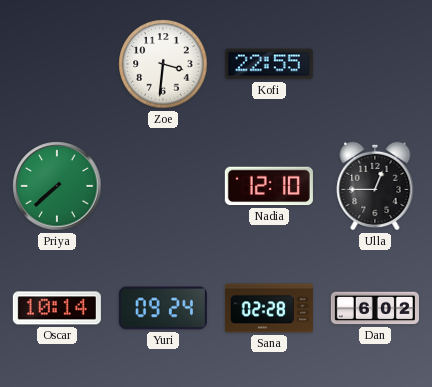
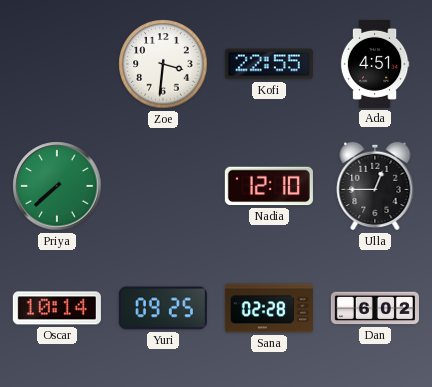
Ada: none -> 4:51 (375, 64)
Yuri: 09:24 -> 09:25 (163, 308)
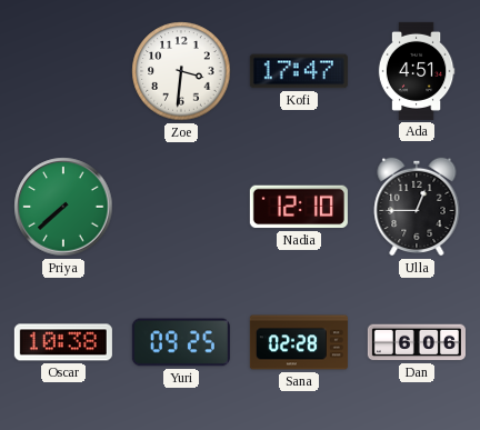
Kofi: 22:55 -> 17:47 (299, 71)
Oscar: 10:14 -> 10:38 (63, 342)
Dan: 6:02 -> 6:06 (417, 342)
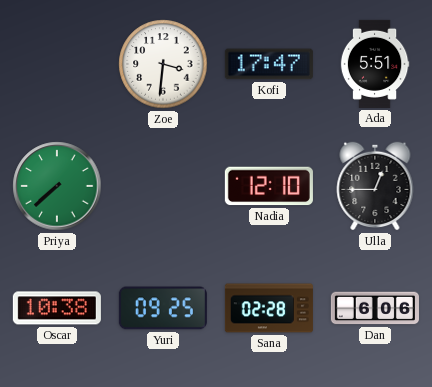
Ada: 4:51 -> 5:51 (375, 64)
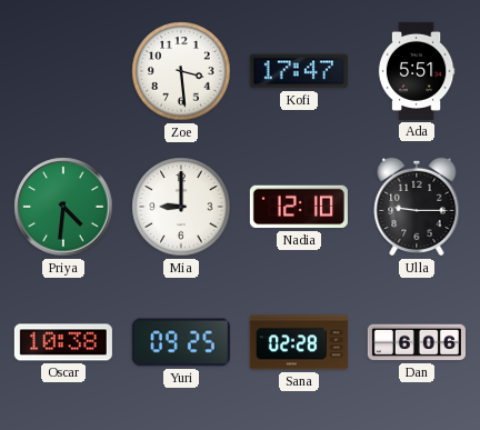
Zoe: 3:31 -> 3:29 (181, 71)
Priya: 7:38 -> 4:31 (63, 207)
Mia: none -> 9:00 (181, 207)
Ulla: 12:45 -> 9:15 (417, 207)
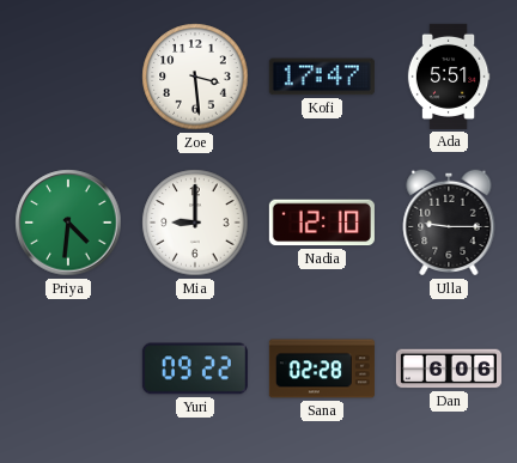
Oscar: 10:38 -> none (63, 342)
Yuri: 09:25 -> 09:22 (195, 368)
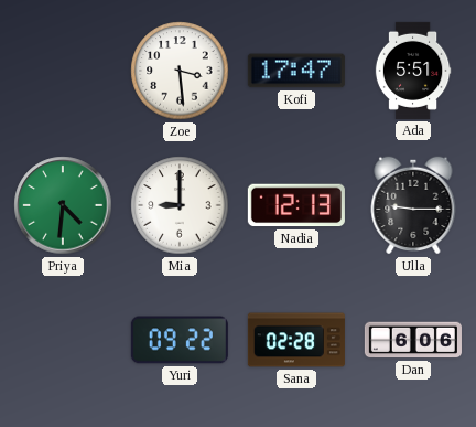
Nadia: 12:10 -> 12:13 (296, 205)
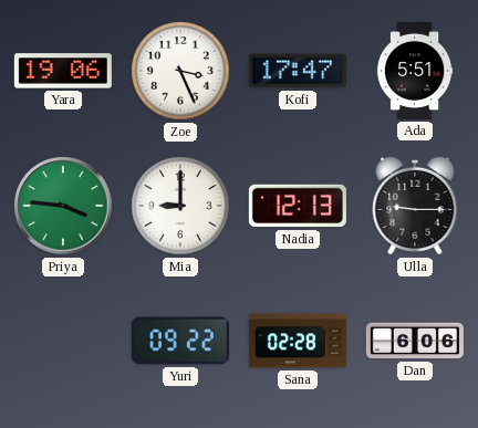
Yara: none -> 19:06 (63, 71)
Zoe: 3:29 -> 3:26 (180, 71)
Priya: 4:31 -> 3:46 (63, 206)
